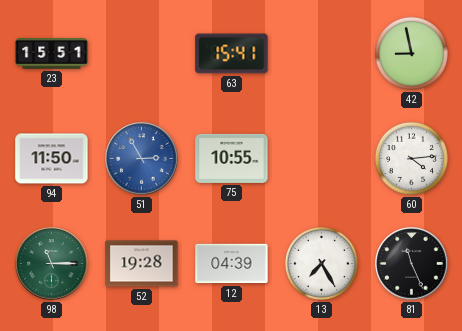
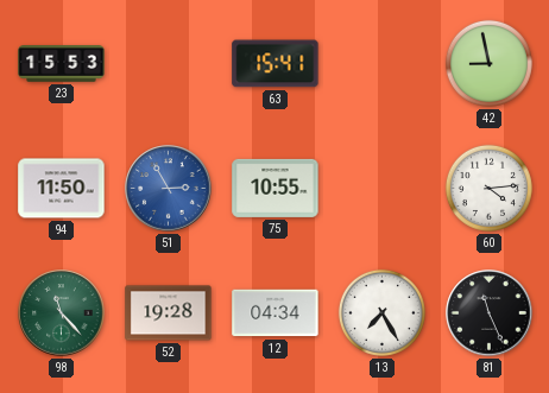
23: 15:51 -> 15:53 (62, 64)
98: 11:15 -> 11:23 (62, 313)
12: 04:39 -> 04:34 (276, 313)
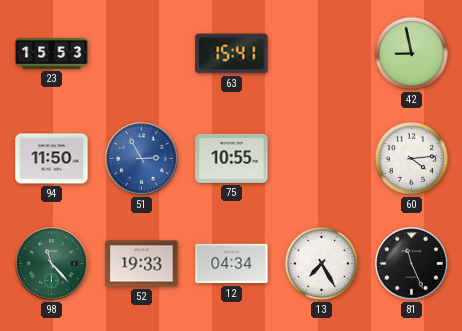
52: 19:28 -> 19:33 (142, 264)
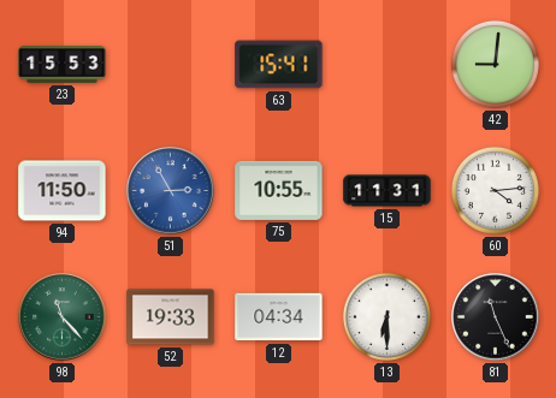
42: 8:58 -> 9:01 (495, 64)
15: none -> 11:31 (388, 191)
13: 7:25 -> 6:30 (386, 316)
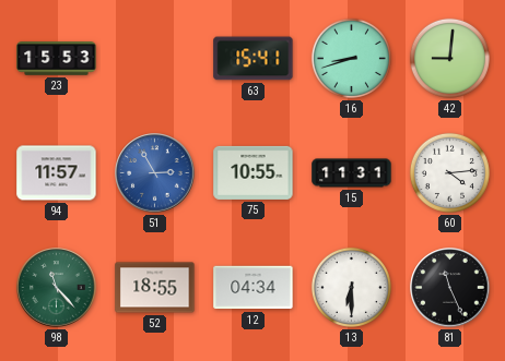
16: none -> 8:42 (351, 58)
94: 11:50 -> 11:57 (57, 173)
52: 19:33 -> 18:55 (155, 288)
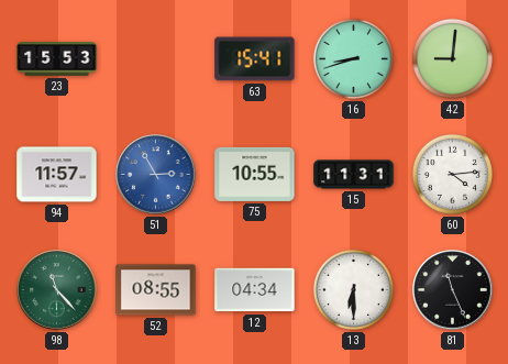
52: 18:55 -> 08:55 (156, 290)
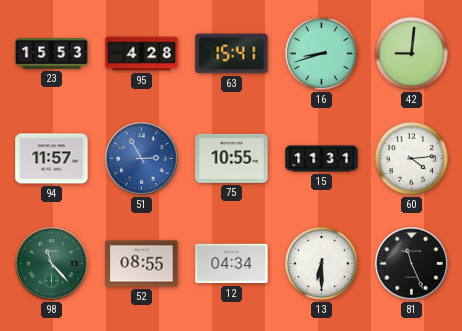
95: none -> 4:28 (142, 54)
